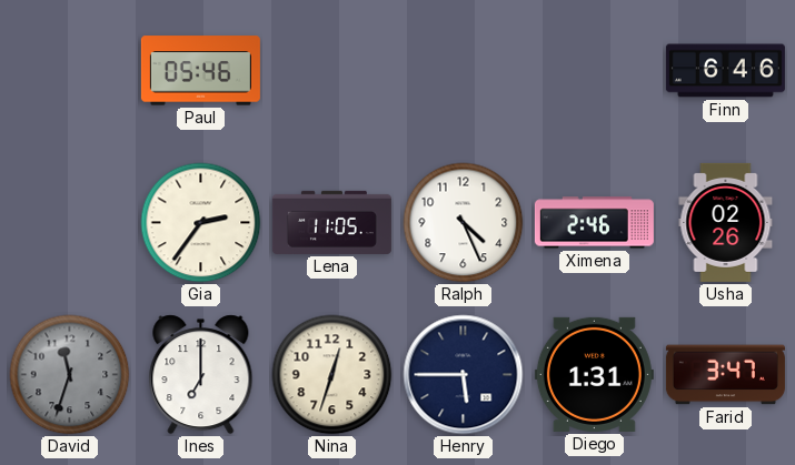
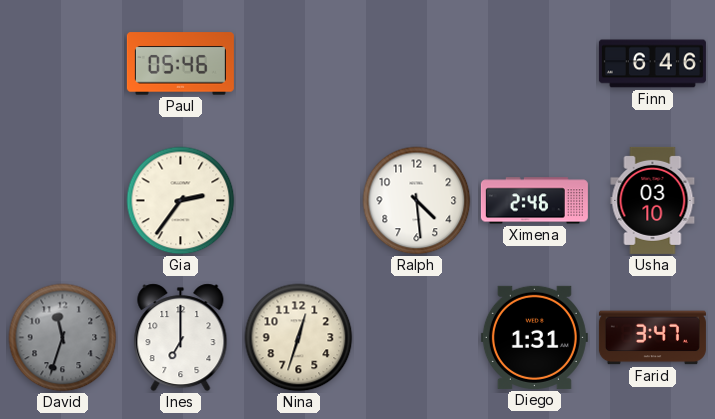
Lena: 11:05 -> none (331, 222)
Ralph: 4:26 -> 4:29 (417, 201)
Usha: 02:26 -> 03:10 (653, 200)
Henry: 5:45 -> none (464, 375)
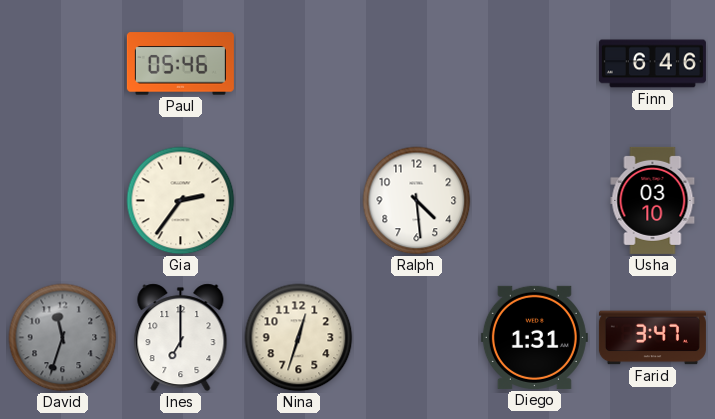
Ximena: 2:46 -> none (534, 201)
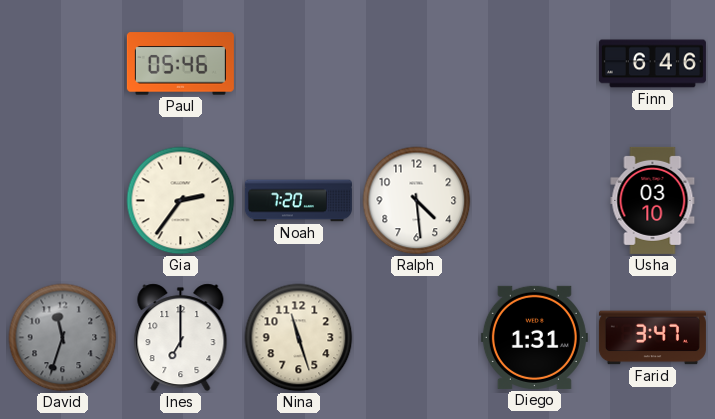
Noah: none -> 7:20 (298, 201)
Nina: 12:33 -> 11:27 (299, 338)
